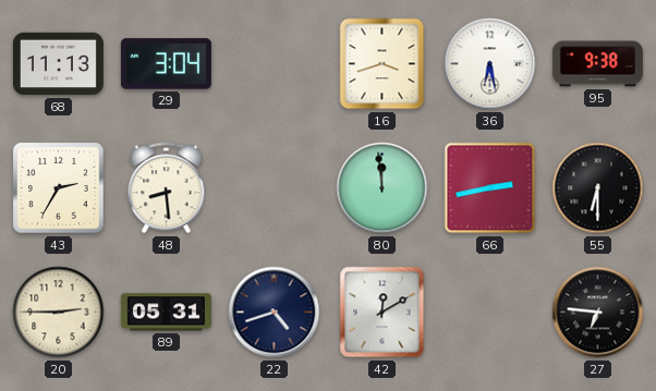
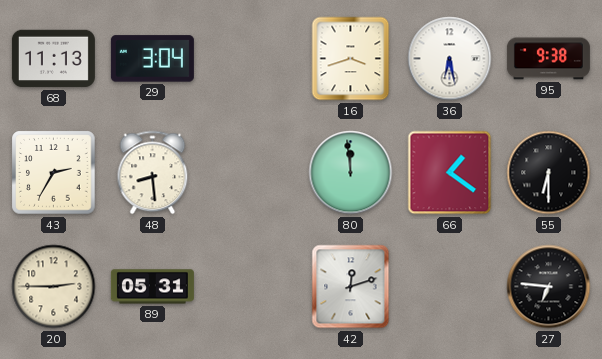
66: 2:43 -> 1:21 (450, 173)
22: 4:42 -> none (275, 313)
42: 12:10 -> 12:12 (351, 287)
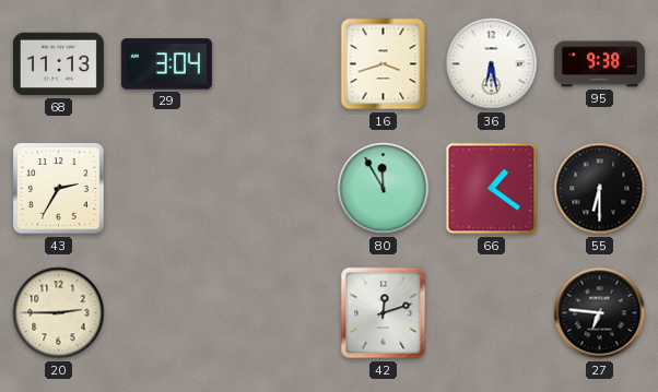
48: 8:29 -> none (153, 173)
80: 11:59 -> 11:55 (384, 189)
89: 05:31 -> none (152, 287)
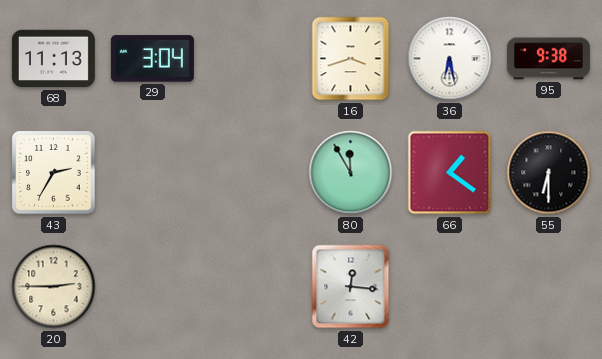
42: 12:12 -> 12:16 (351, 287)
27: 6:46 -> none (600, 313)
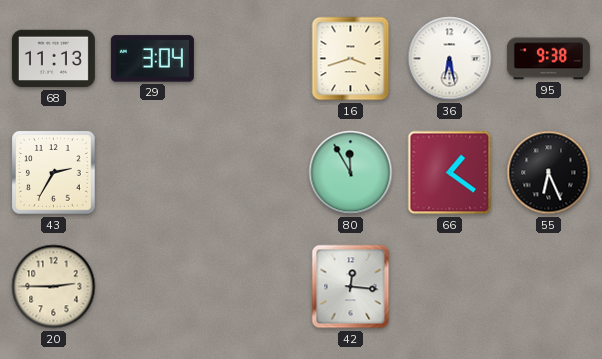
55: 6:30 -> 6:26 (549, 173)
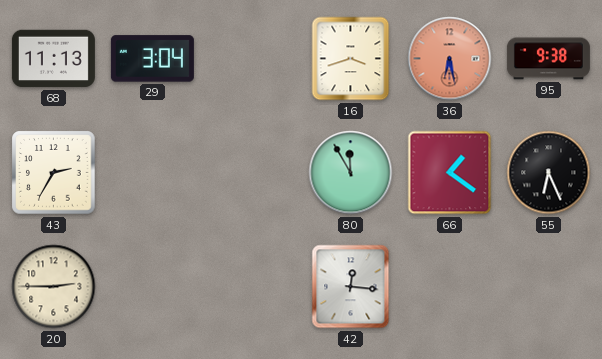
36 dial: white -> salmon (450, 59)
